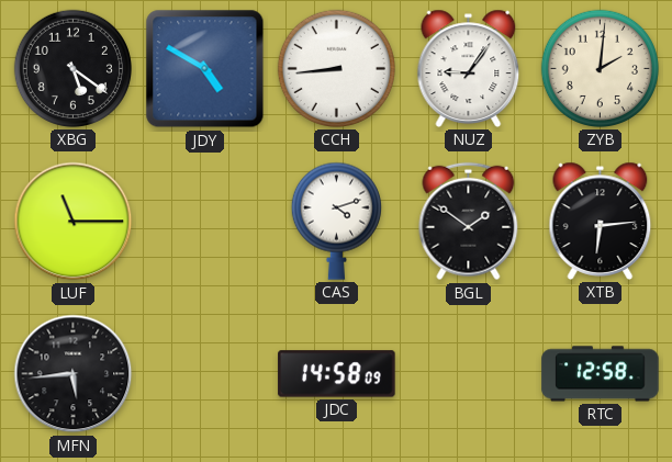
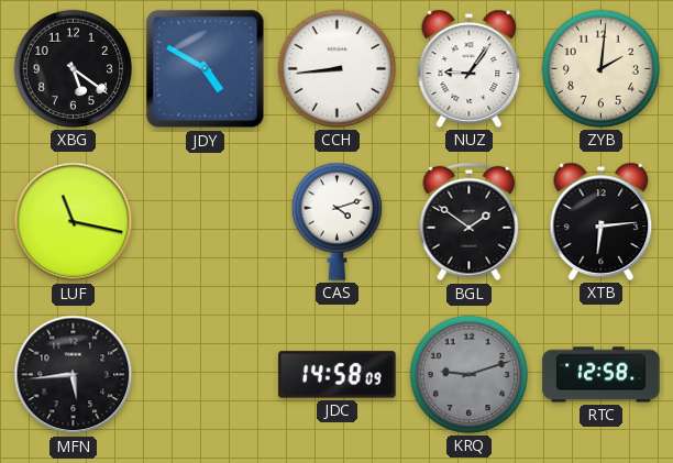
LUF: 11:15 -> 11:17 (74, 222)
KRQ: none -> 9:12 (468, 374)
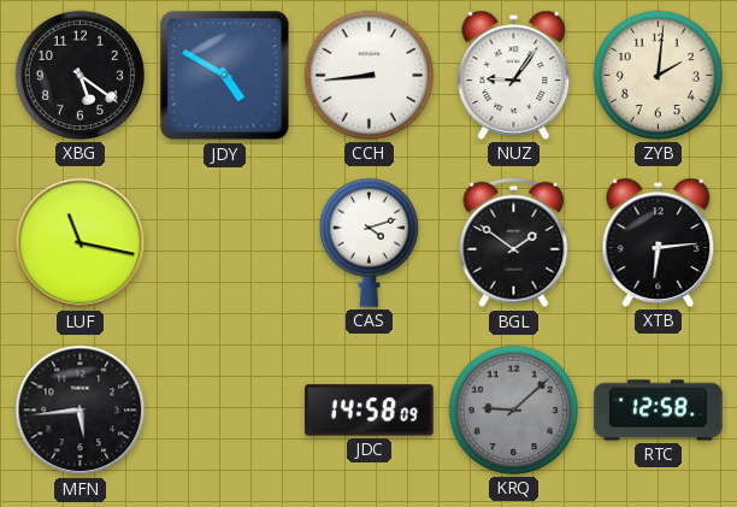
KRQ: 9:12 -> 9:08 (513, 409)
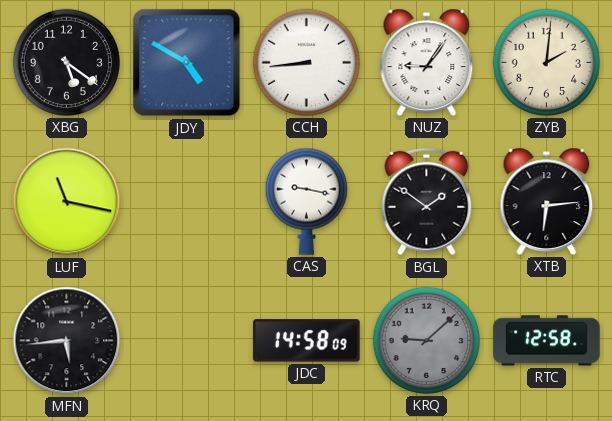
CAS: 4:12 -> 9:17 (306, 201)
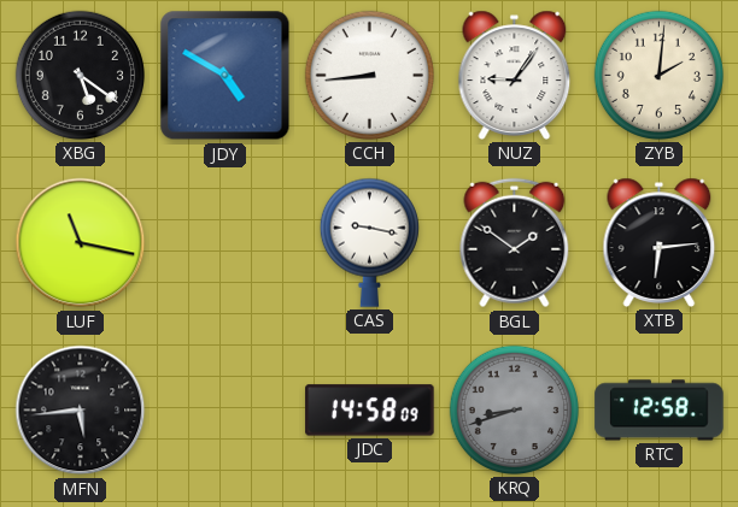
KRQ: 9:08 -> 8:42 (514, 409)
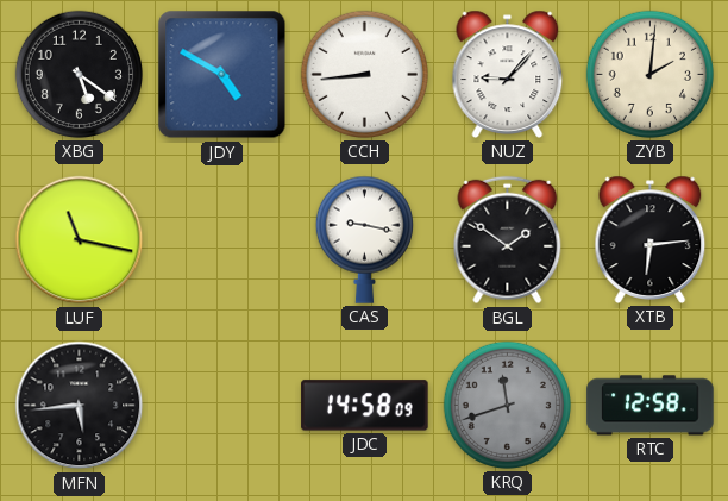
NUZ: 9:06 -> 9:07 (508, 74)
KRQ: 8:42 -> 11:42 (507, 405)
